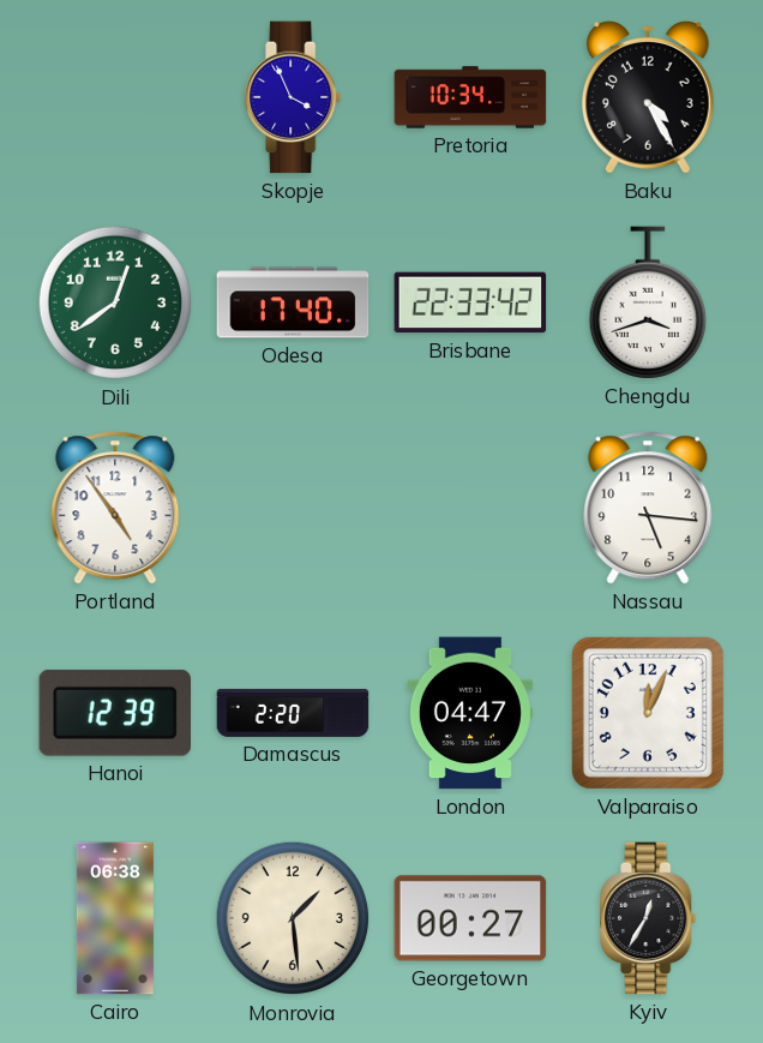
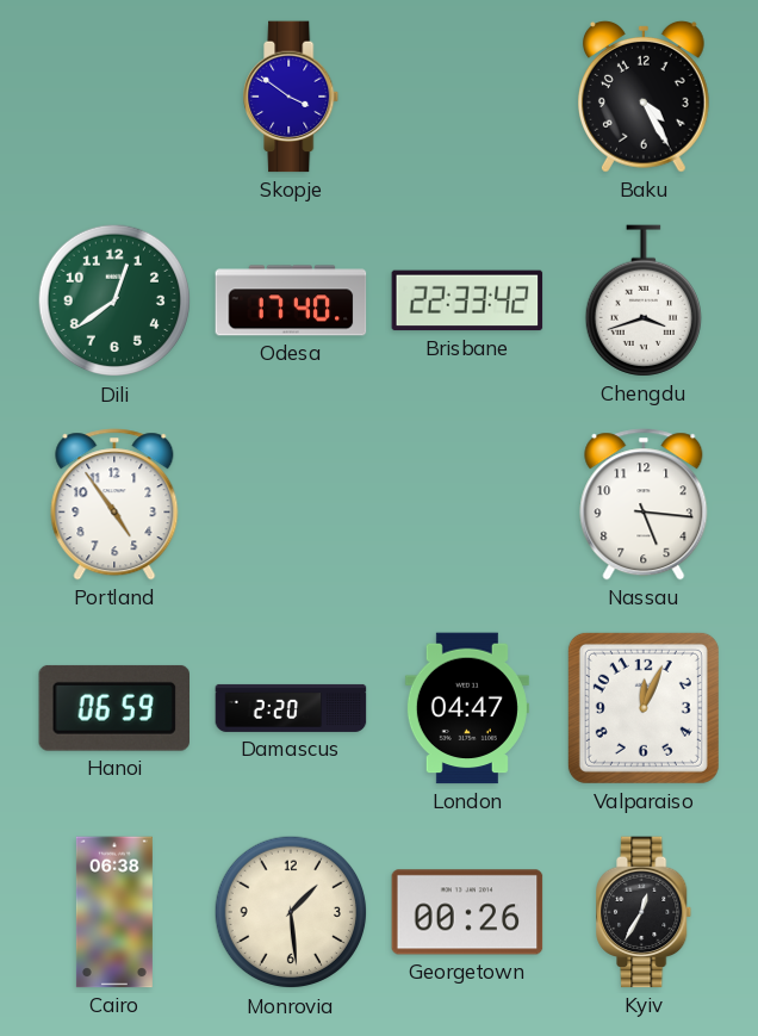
Skopje: 3:56 -> 3:51 (292, 97)
Pretoria: 10:34 -> none (470, 97)
Hanoi: 12:39 -> 06:59 (113, 708)
Georgetown: 00:27 -> 00:26 (467, 912)
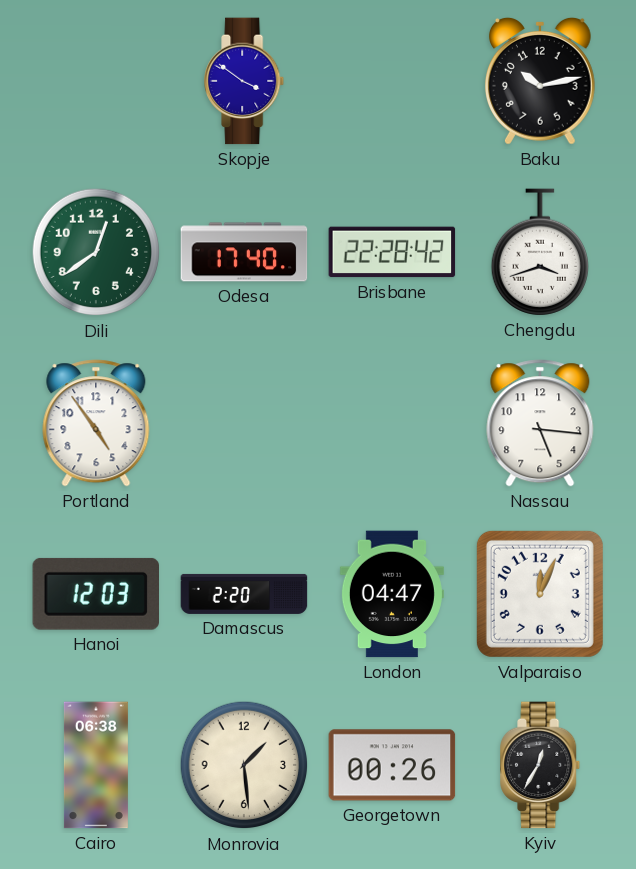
Baku: 4:25 -> 10:13 (540, 81)
Brisbane: 22:33 -> 22:28 (392, 252)
Hanoi: 06:59 -> 12:03 (95, 594)
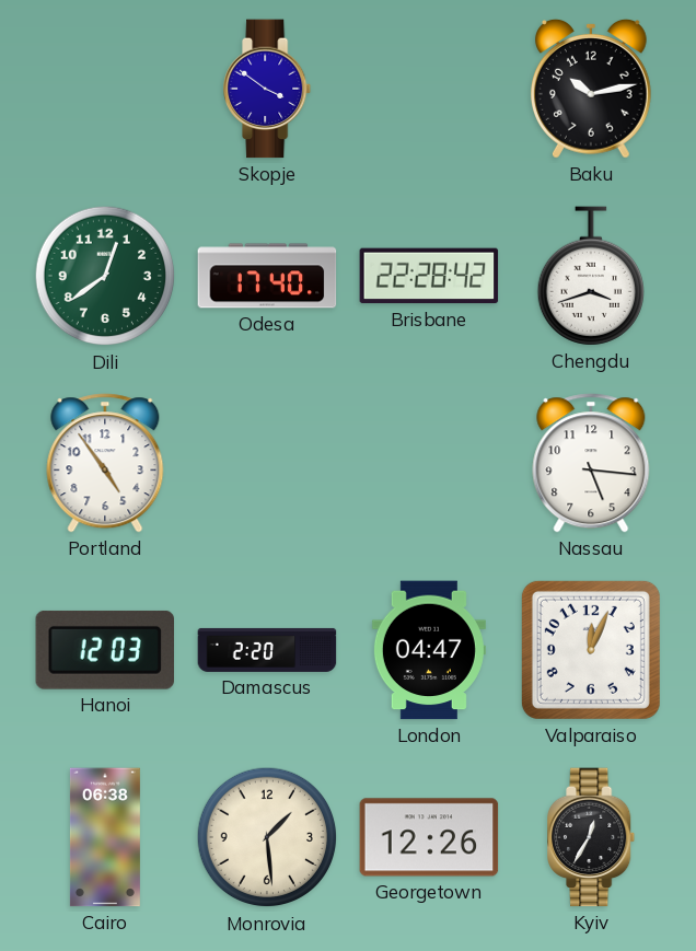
Georgetown: 00:26 -> 12:26 (429, 837)
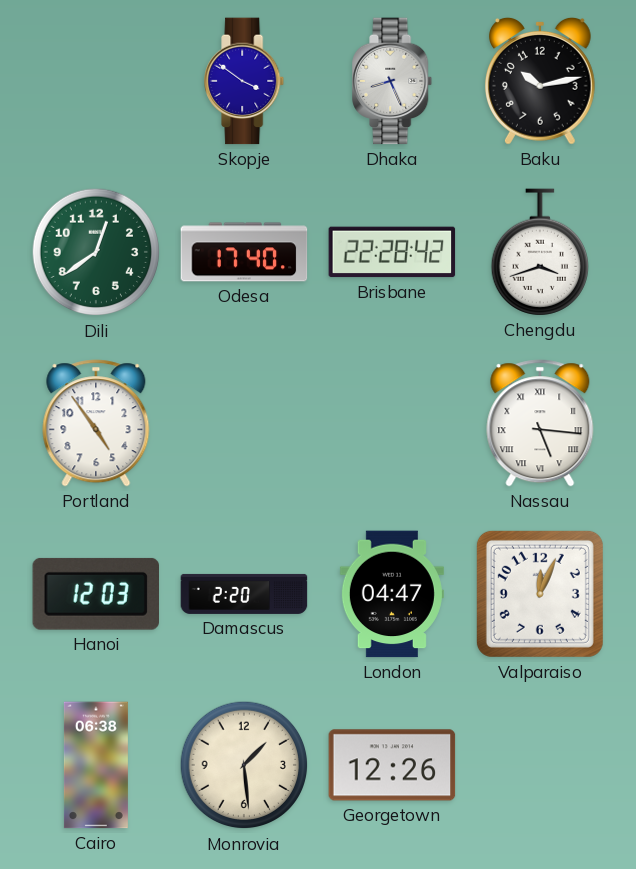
Dhaka: none -> 8:26 (393, 81)
Nassau numerals: Arabic -> Roman (540, 423)
Kyiv: 12:35 -> none (592, 837)
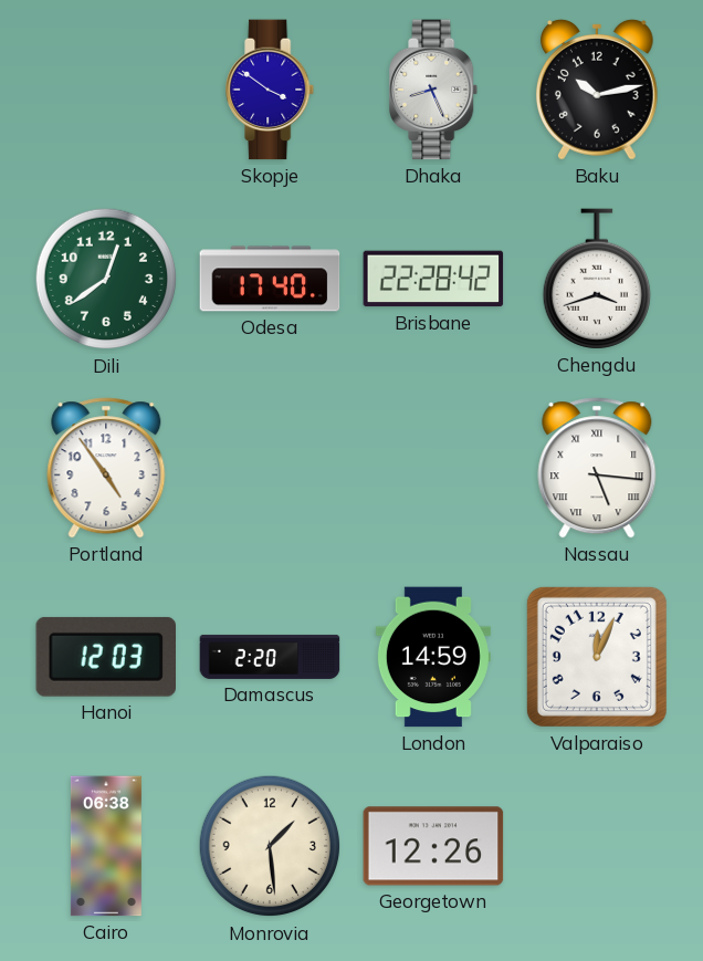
London: 04:47 -> 14:59 (433, 657)
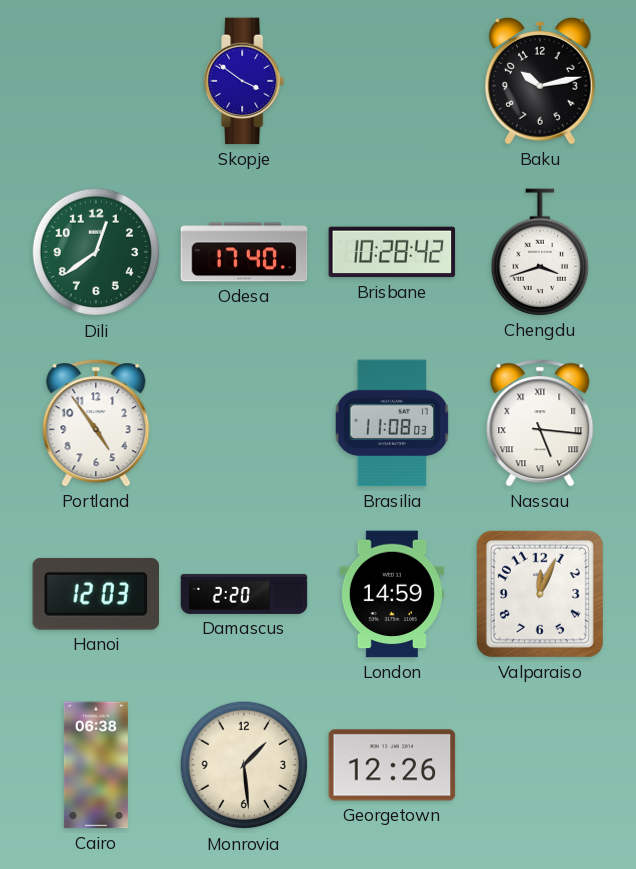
Dhaka: 8:26 -> none (434, 90)
Brisbane: 22:28 -> 10:28 (392, 252)
Brasilia: none -> 11:08 (392, 423)
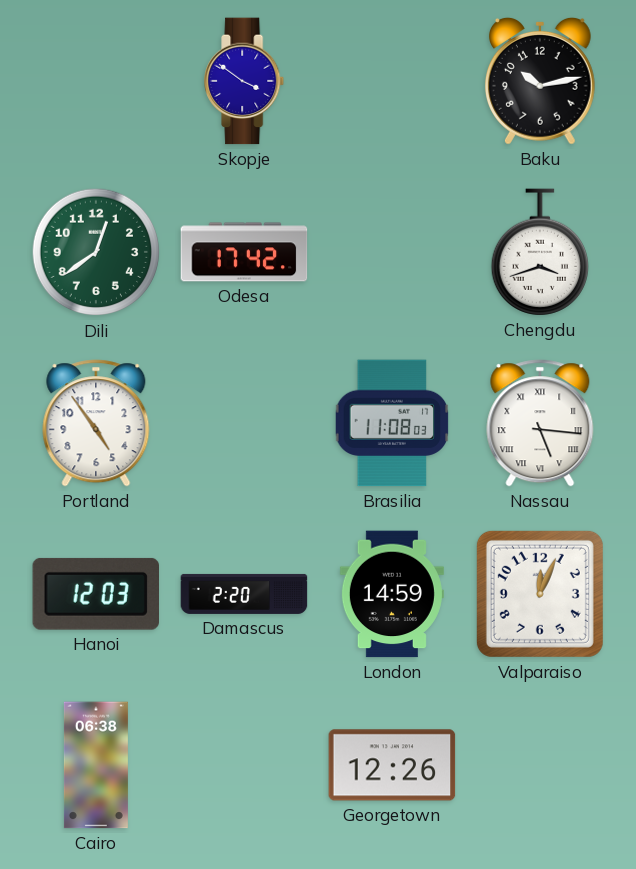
Odesa: 17:40 -> 17:42 (244, 252)
Brisbane: 10:28 -> none (392, 252)
Monrovia: 1:29 -> none (244, 765)
